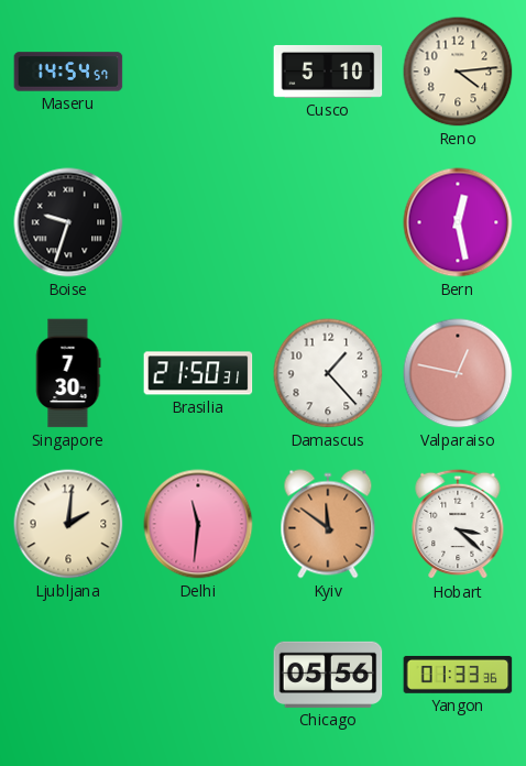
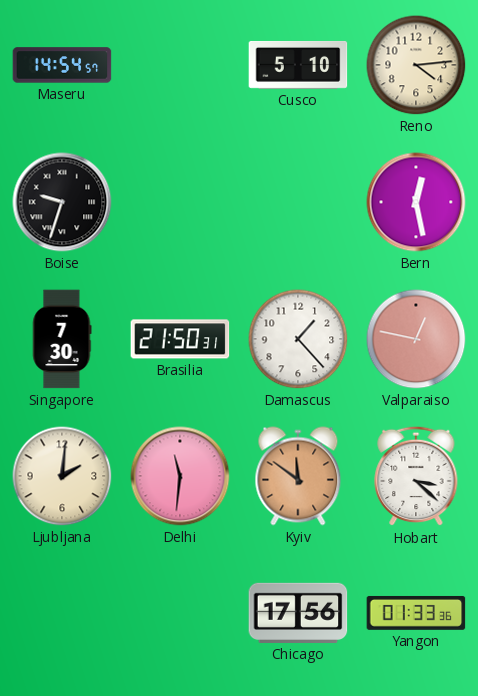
Chicago: 05:56 -> 17:56 (298, 613)
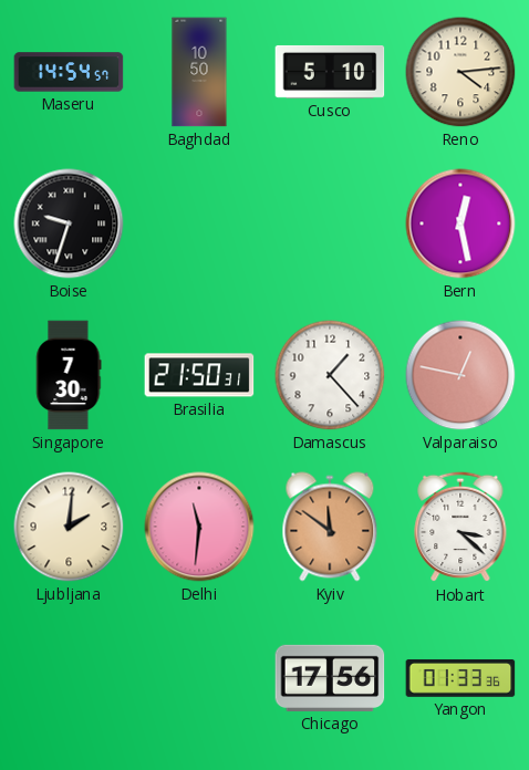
Baghdad: none -> 10:50 (199, 72)
